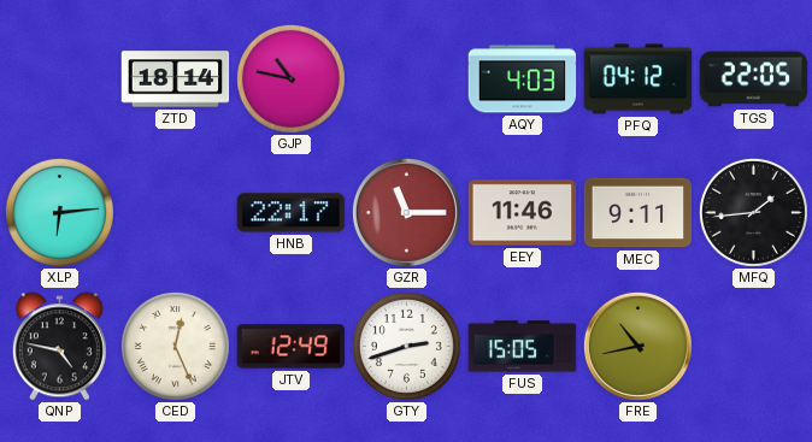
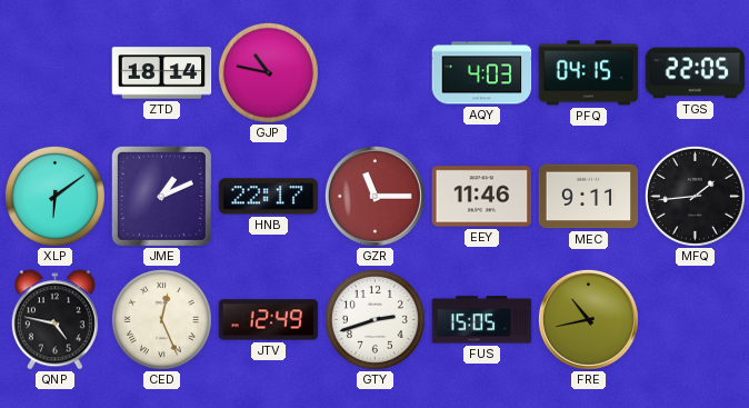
PFQ: 04:12 -> 04:15 (589, 73)
XLP: 6:14 -> 6:09 (54, 196)
JME: none -> 1:11 (161, 196)
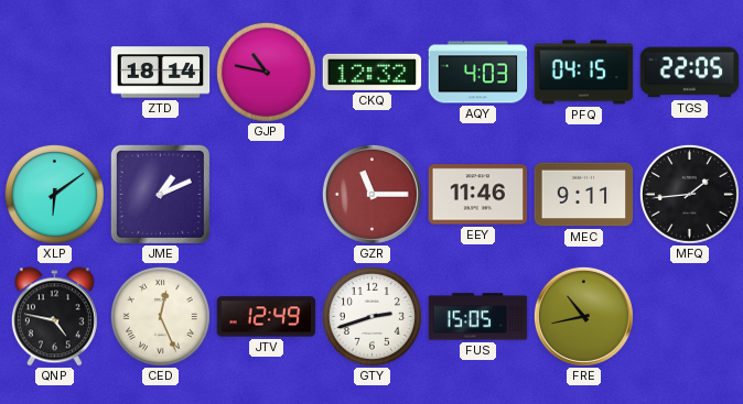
CKQ: none -> 12:32 (373, 72)
HNB: 22:17 -> none (269, 197)
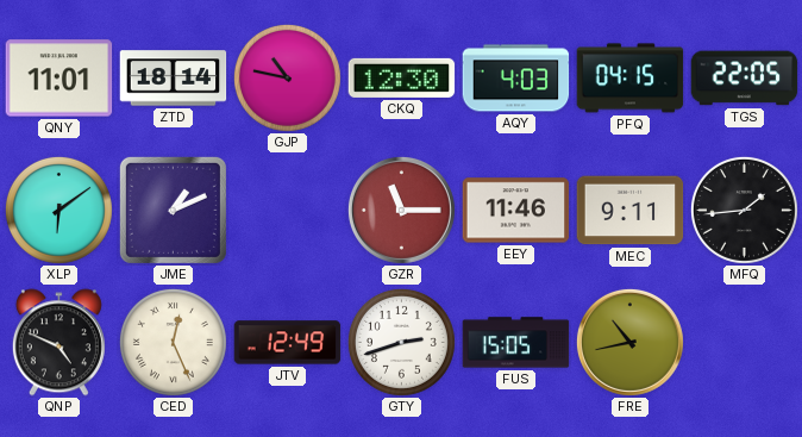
QNY: none -> 11:01 (59, 79)
CKQ: 12:32 -> 12:30 (402, 77)
QNP: 4:47 -> 4:49 (58, 343)
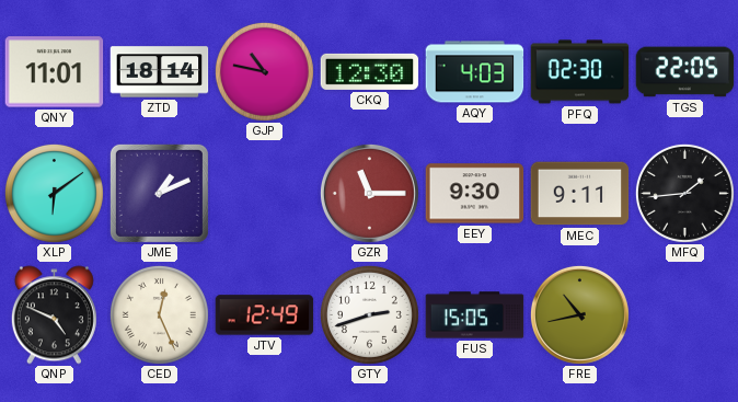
PFQ: 04:15 -> 02:30 (580, 72)
EEY: 11:46 -> 9:30 (475, 194)
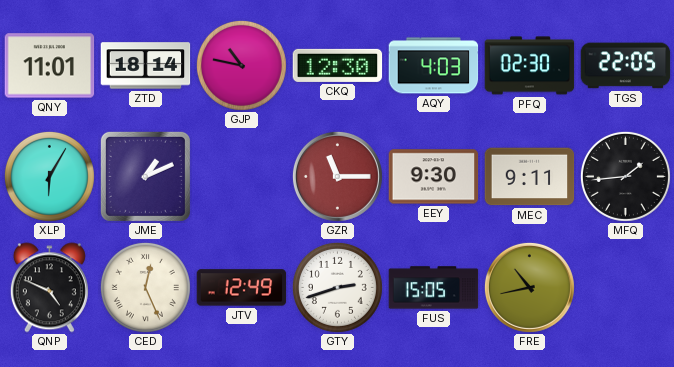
XLP: 6:09 -> 6:05 (49, 176)
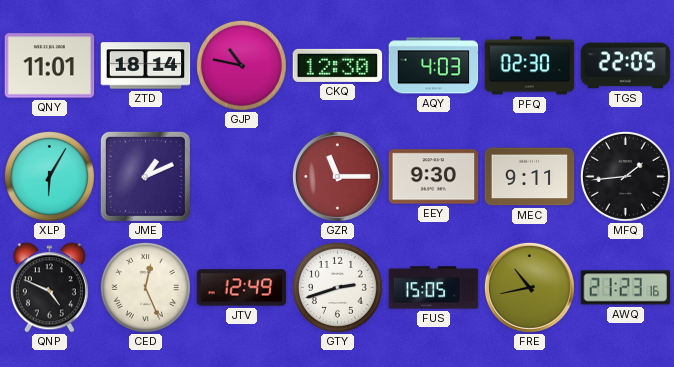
AWQ: none -> 21:23 (626, 288)
